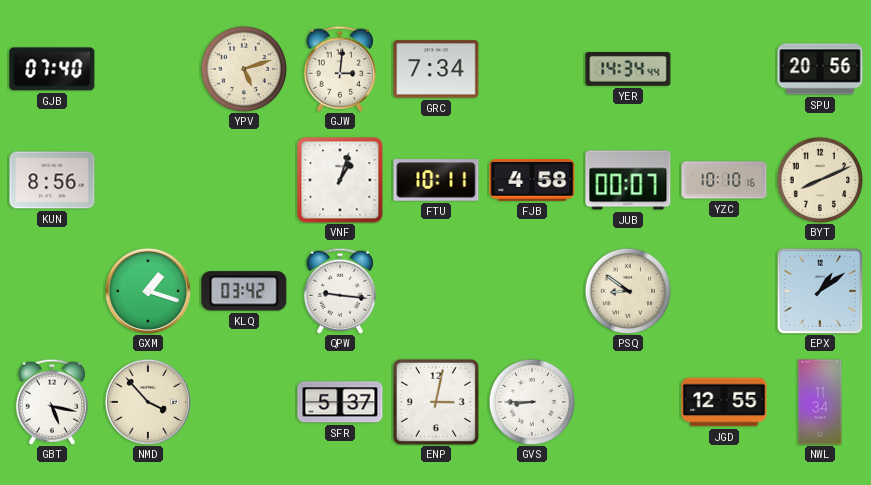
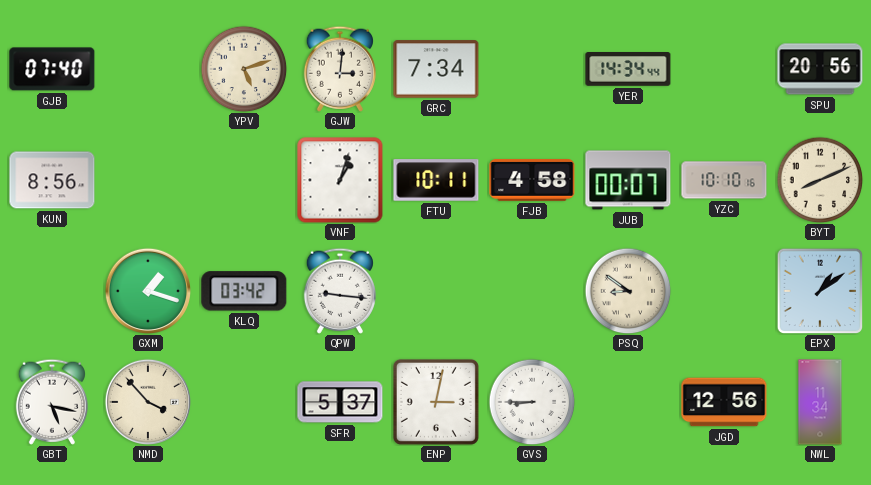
JGD: 12:55 -> 12:56 (724, 402)
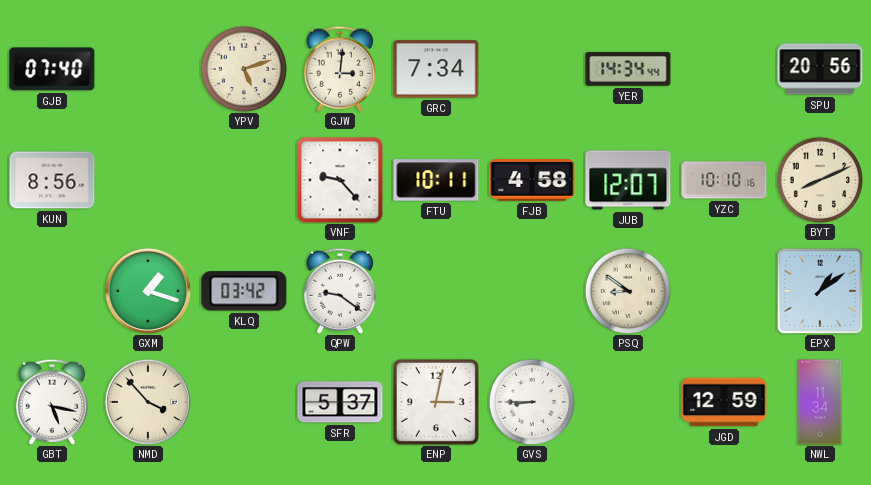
VNF: 1:03 -> 9:23 (340, 180)
JUB: 00:07 -> 12:07 (628, 180)
QPW: 9:16 -> 9:21 (339, 291)
JGD: 12:56 -> 12:59 (724, 402)
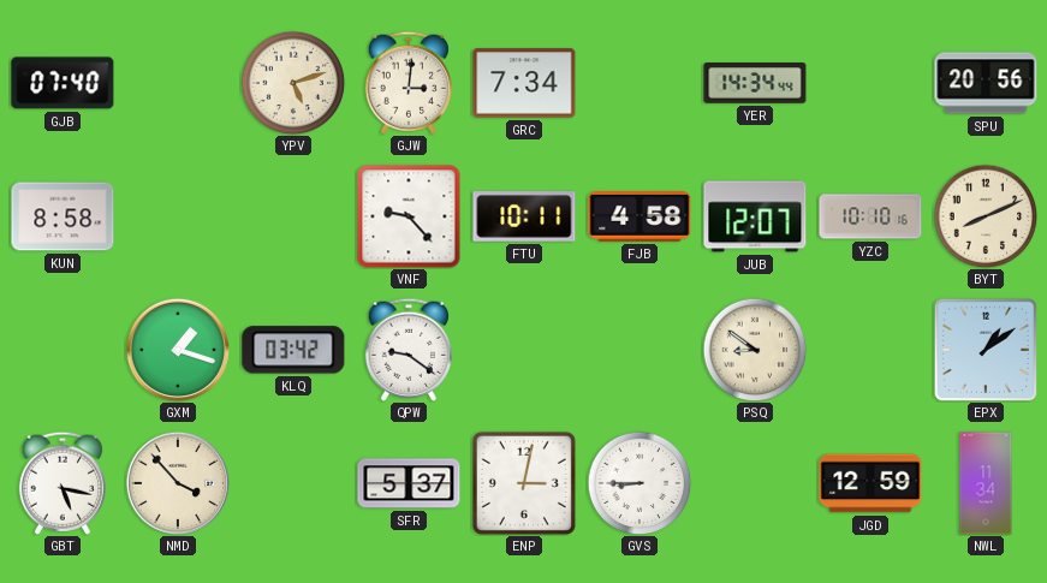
KUN: 8:56 -> 8:58 (63, 216)
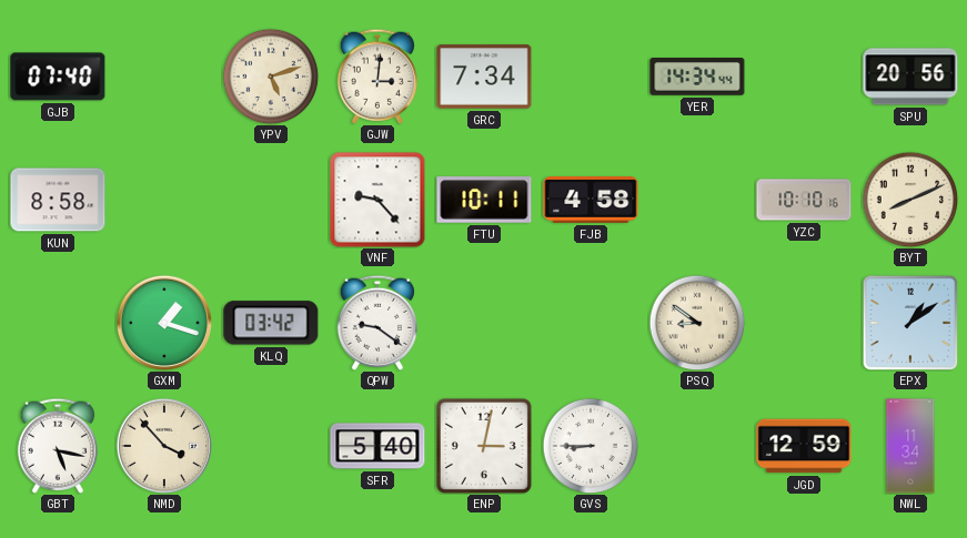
JUB: 12:07 -> none (755, 216)
SFR: 5:37 -> 5:40 (377, 446)
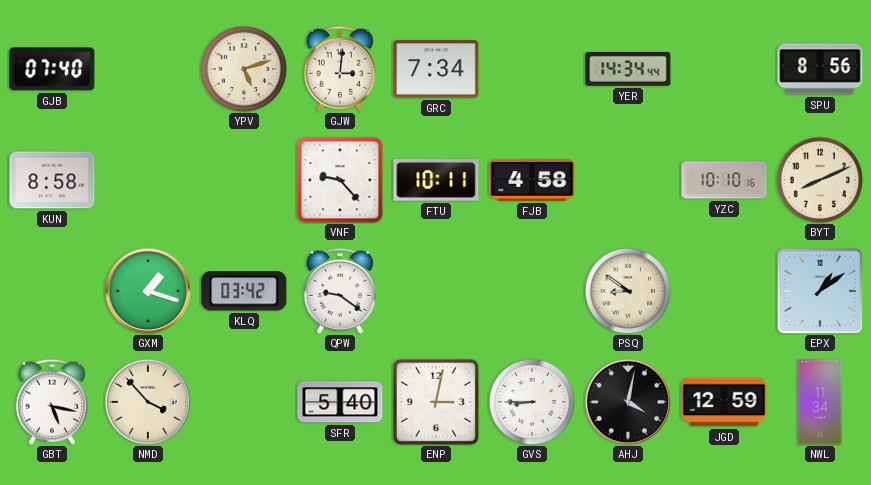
SPU: 20:56 -> 8:56 (820, 69)
AHJ: none -> 4:02 (627, 401)
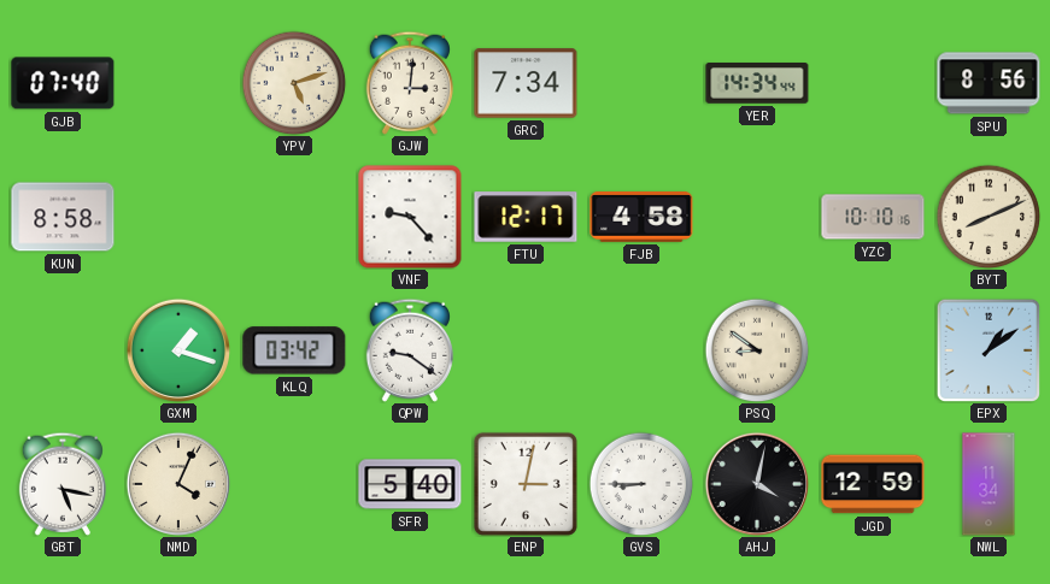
FTU: 10:11 -> 12:17 (526, 217)
NMD: 3:53 -> 4:04 (177, 483)
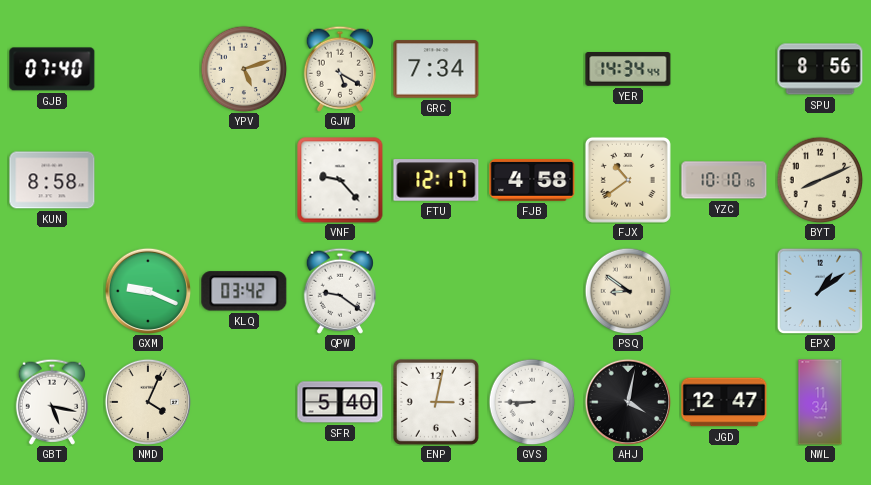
GJW: 3:01 -> 5:20 (339, 69)
FJX: none -> 10:39 (628, 180)
GXM: 1:18 -> 9:19 (147, 290)
JGD: 12:59 -> 12:47 (724, 402)
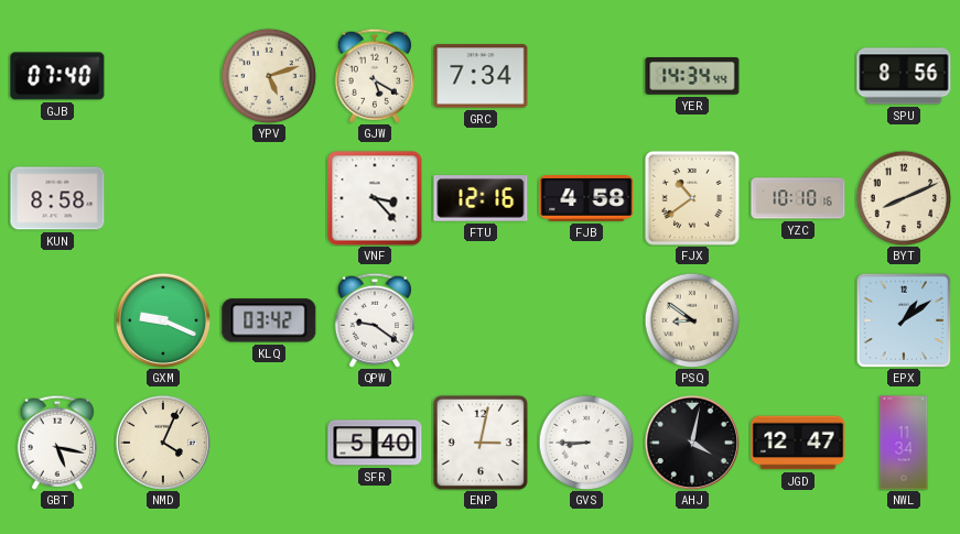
VNF: 9:23 -> 3:23 (375, 198)
FTU: 12:17 -> 12:16 (481, 198)
